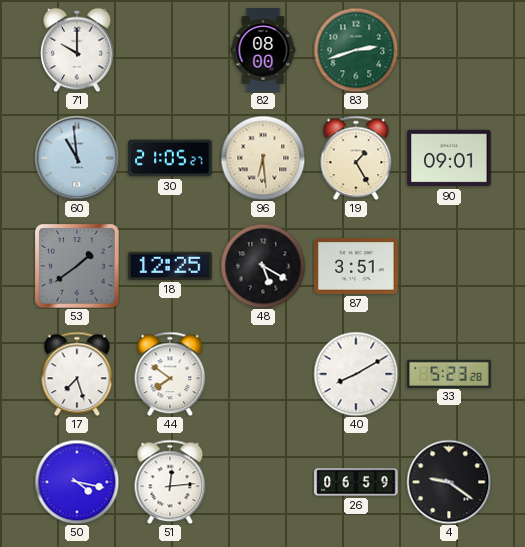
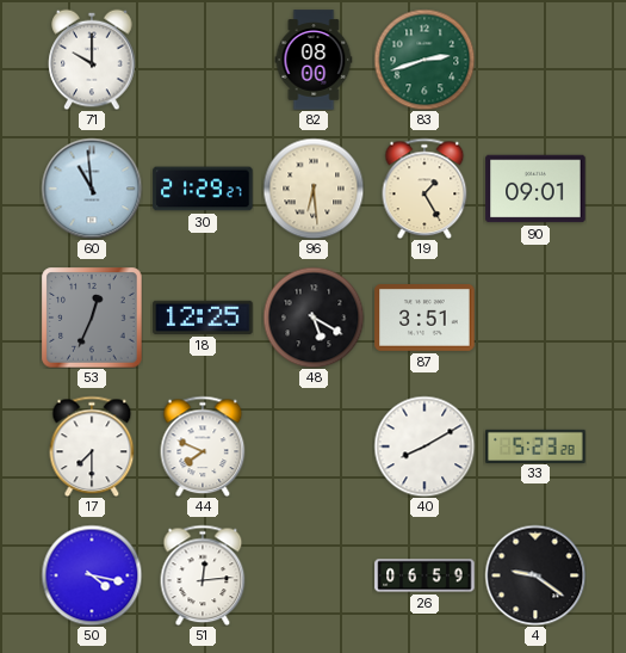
30: 21:05 -> 21:29 (203, 189)
53: 1:39 -> 12:34 (92, 318)
17: 7:27 -> 7:30 (92, 446)
44: 7:51 -> 7:49 (203, 446)
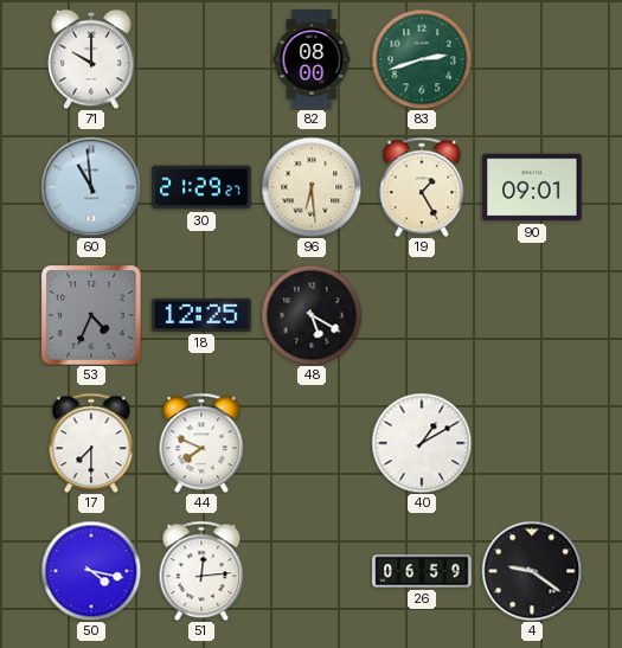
53: 12:34 -> 4:34 (91, 315)
87: 3:51 -> none (424, 319)
40: 8:10 -> 1:10 (422, 443)
33: 5:23 -> none (535, 445)
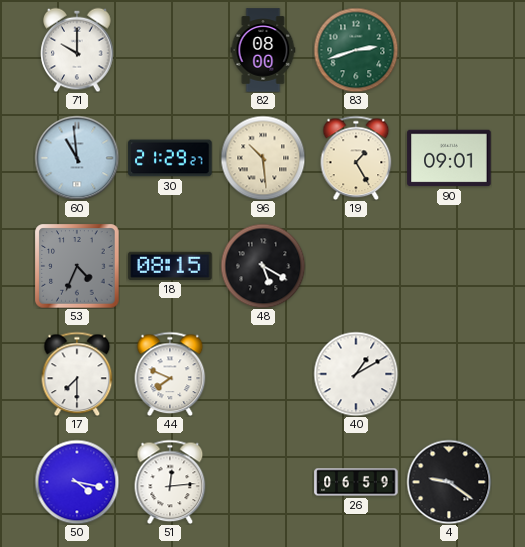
96: 6:29 -> 10:29 (263, 158)
18: 12:25 -> 08:15 (170, 266)
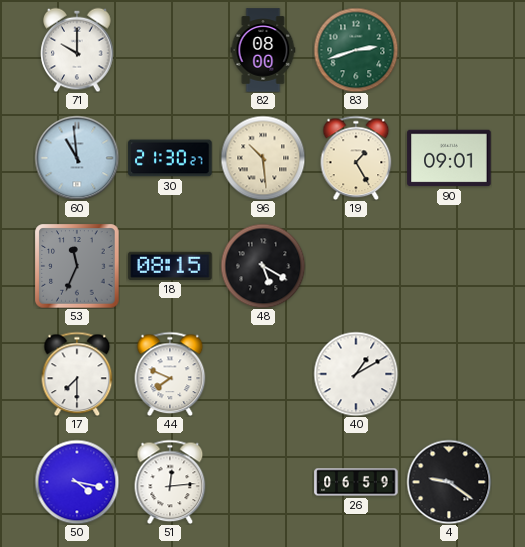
30: 21:29 -> 21:30 (170, 158)
53: 4:34 -> 11:34 (77, 266)
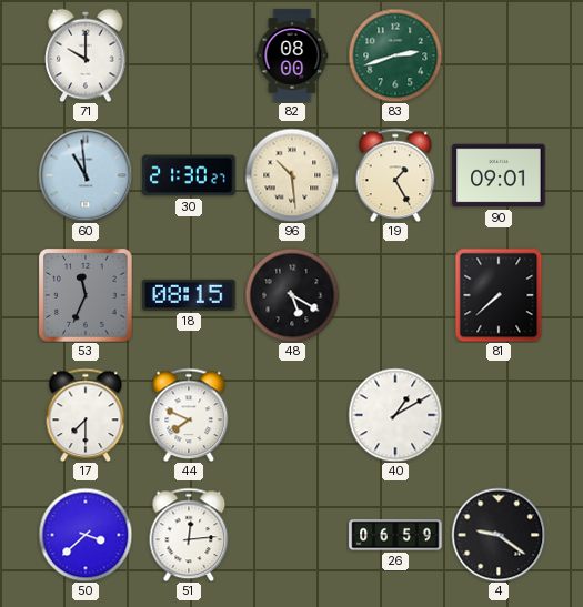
81: none -> 7:38 (499, 295)
50: 4:17 -> 3:38 (86, 535)
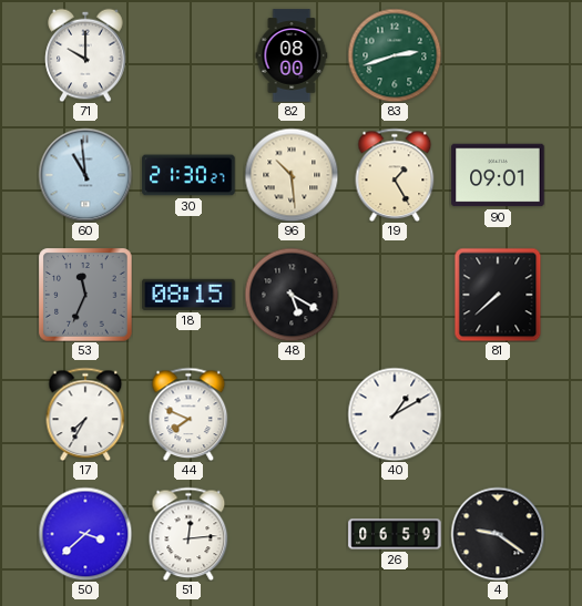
17: 7:30 -> 7:35 (85, 414)
